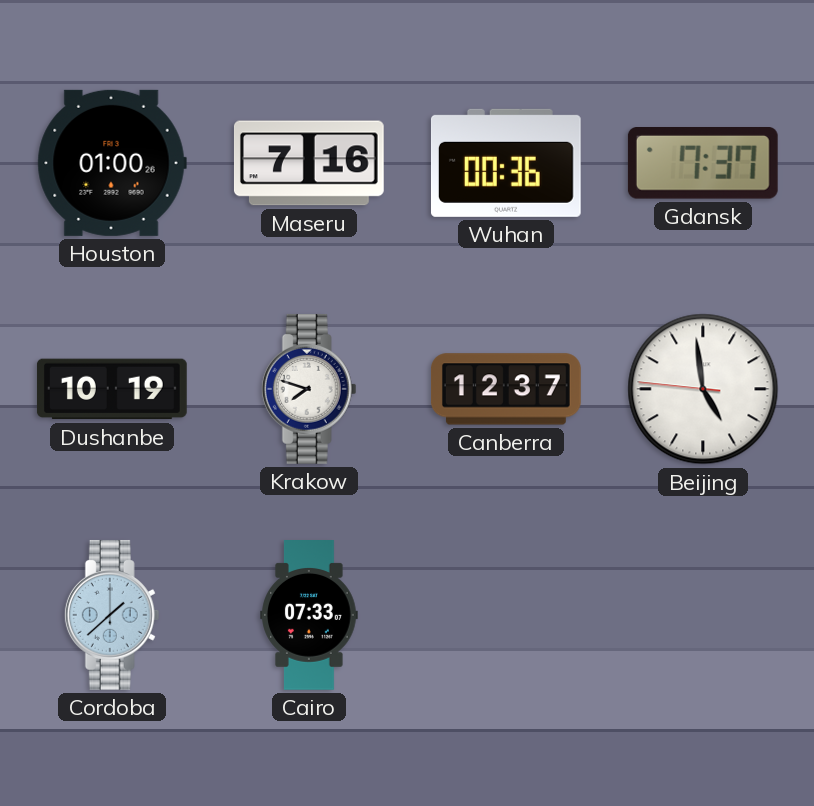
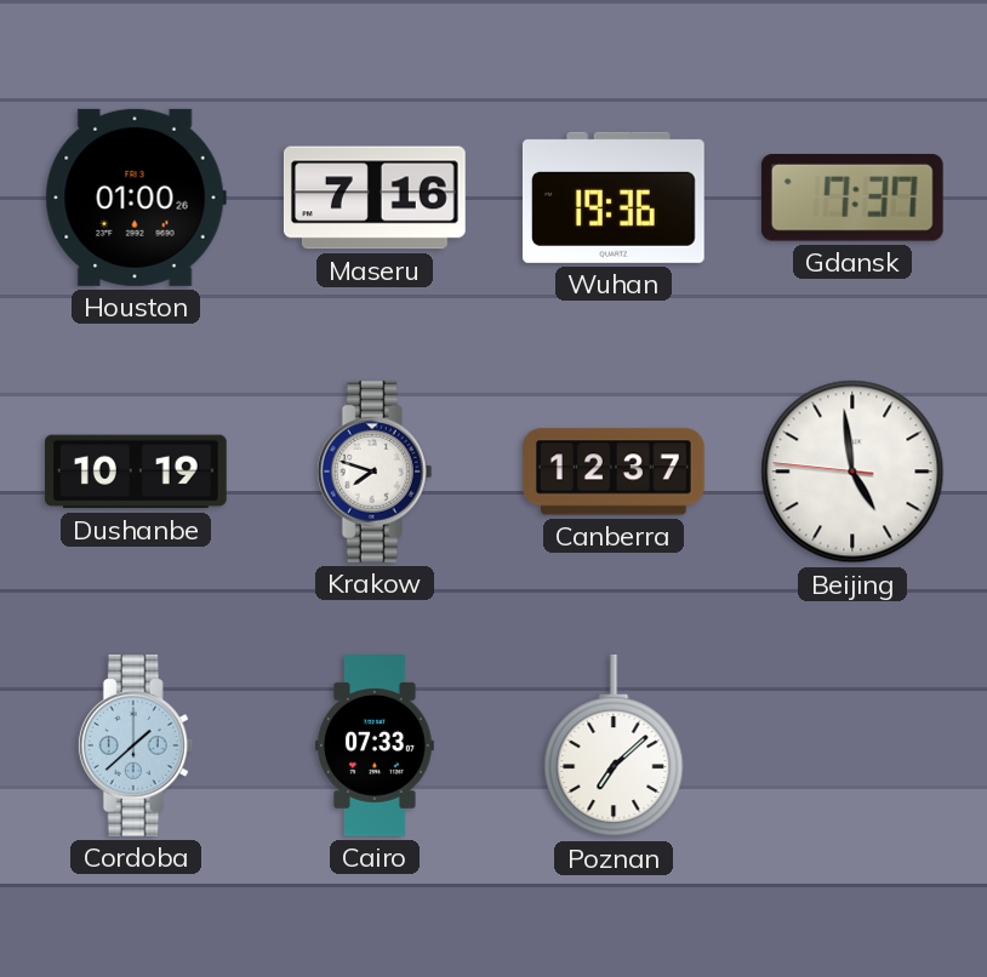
Wuhan: 00:36 -> 19:36 (614, 198)
Poznan: none -> 7:08 (614, 745)
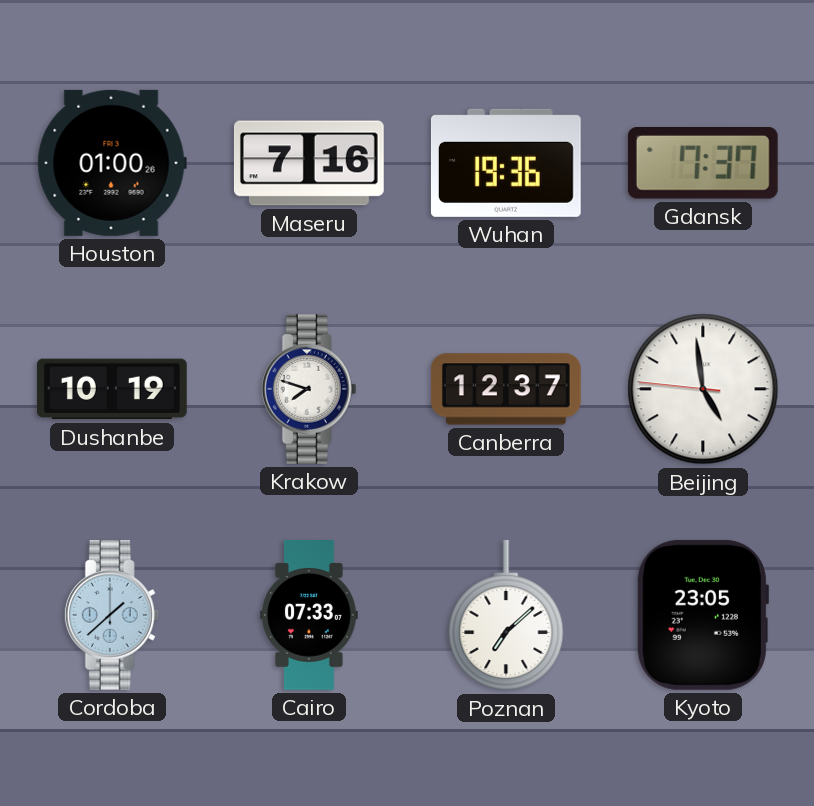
Kyoto: none -> 23:05 (702, 615)
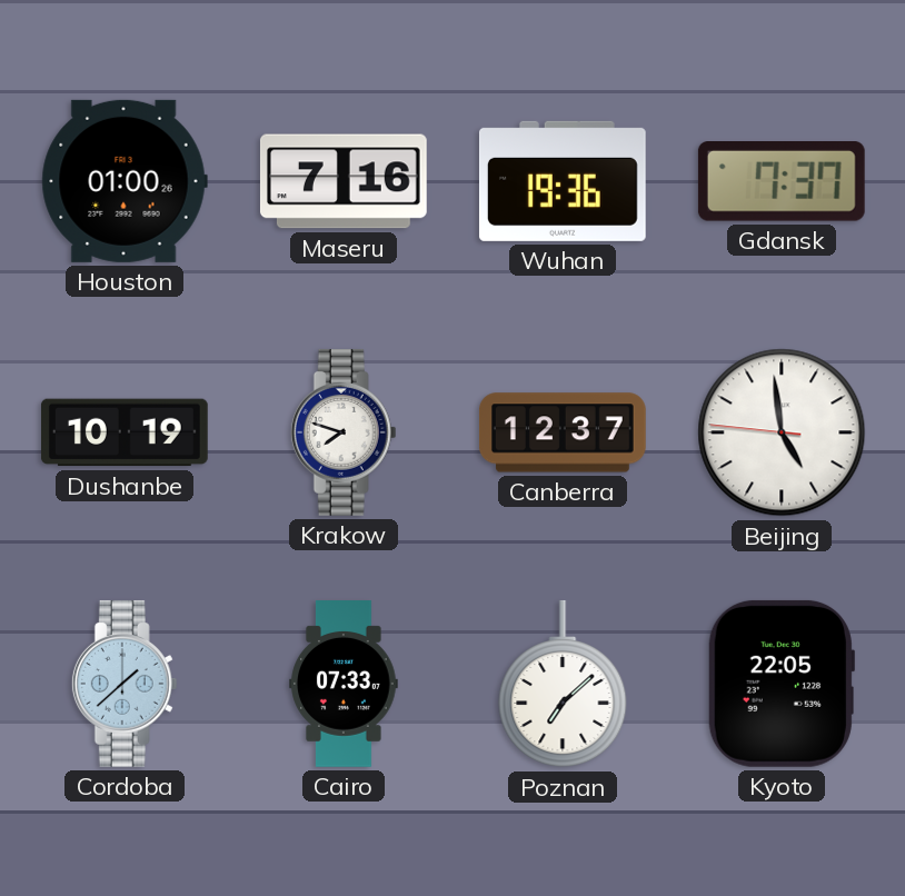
Kyoto: 23:05 -> 22:05 (780, 684)
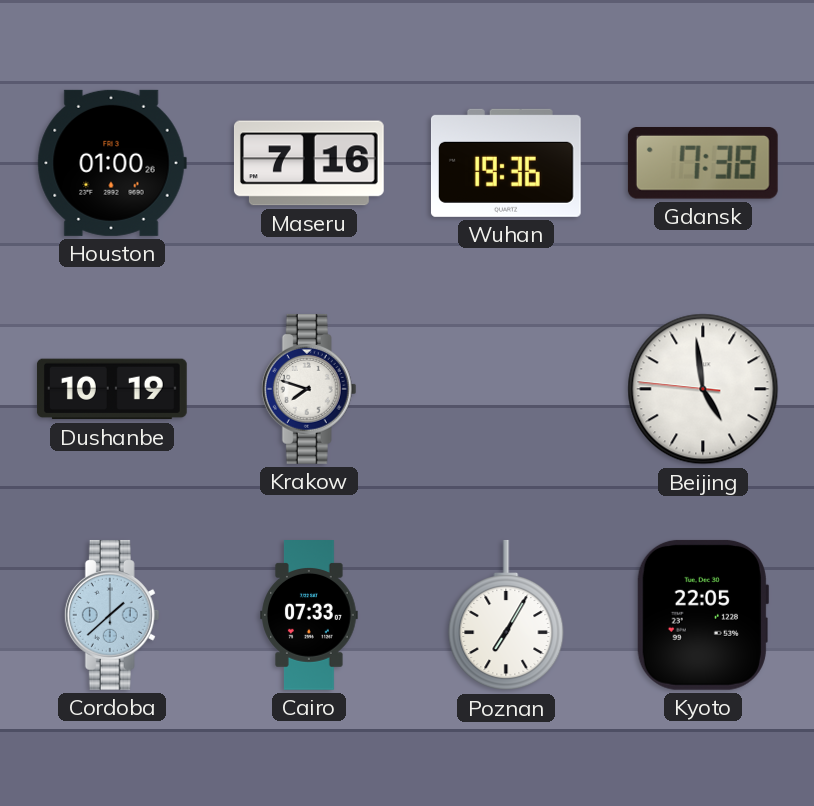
Gdansk: 7:37 -> 7:38 (703, 164)
Canberra: 12:37 -> none (563, 432)
Poznan: 7:08 -> 7:05 (506, 615)
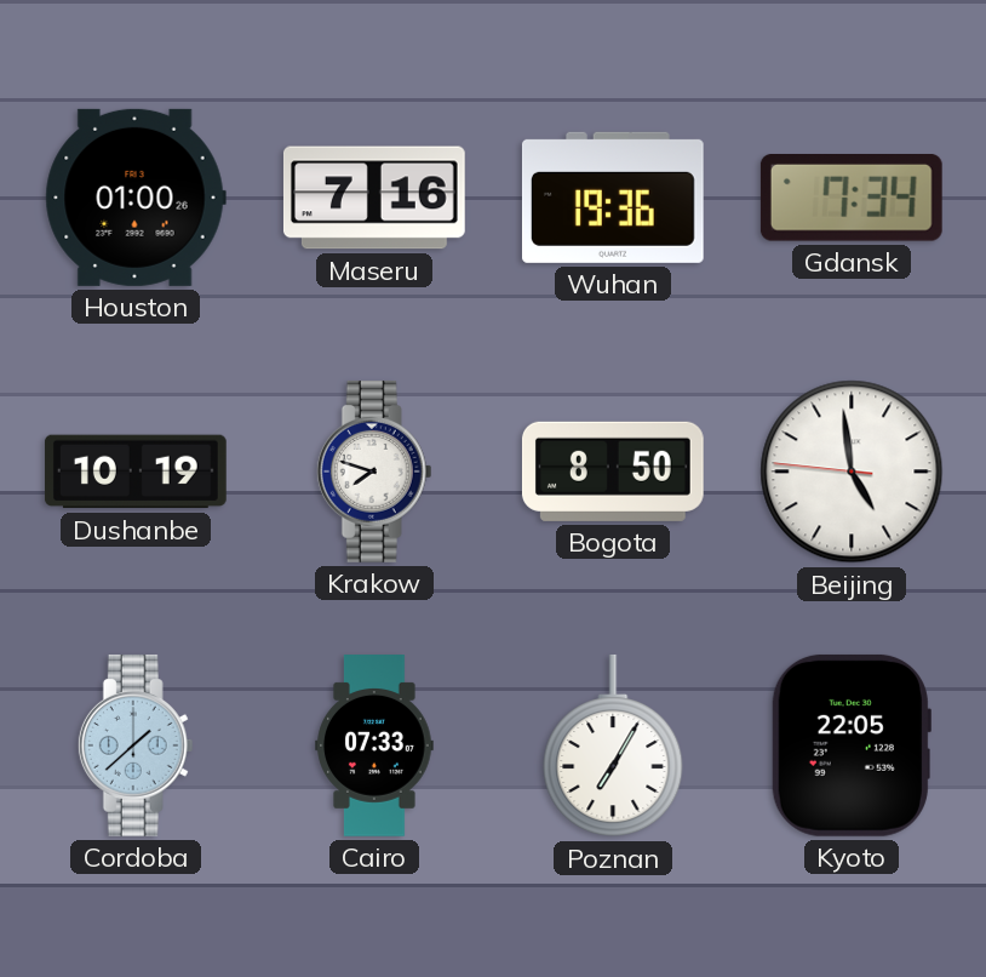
Gdansk: 7:38 -> 7:34 (852, 199)
Bogota: none -> 8:50 (613, 472)
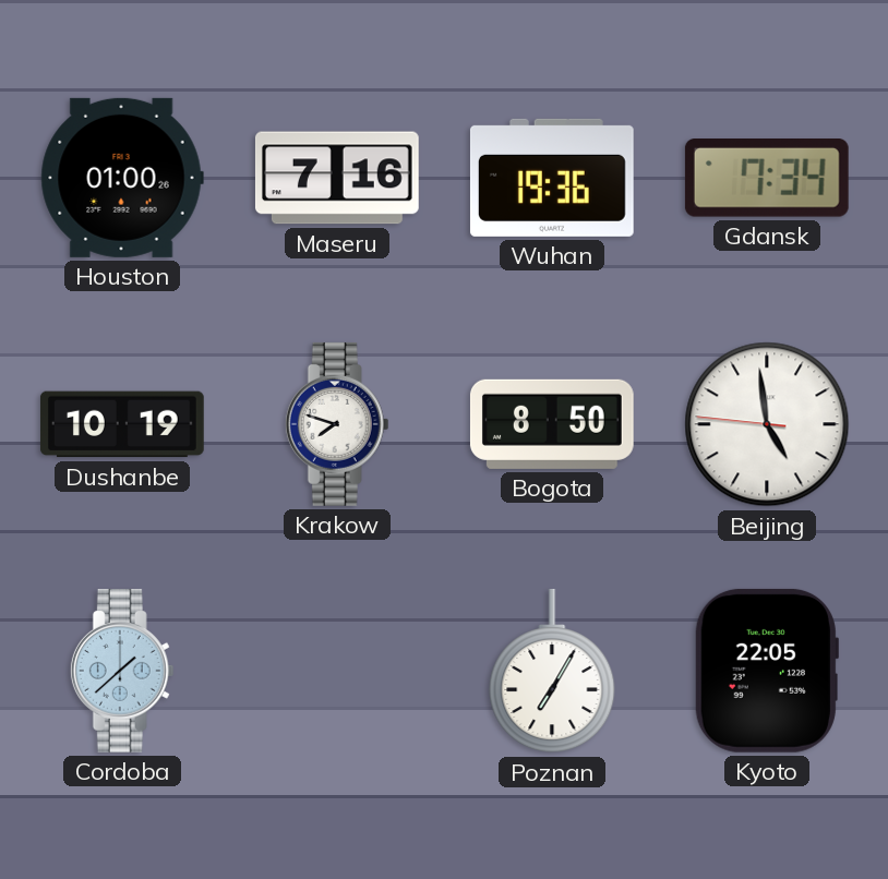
Cairo: 07:33 -> none (374, 747)
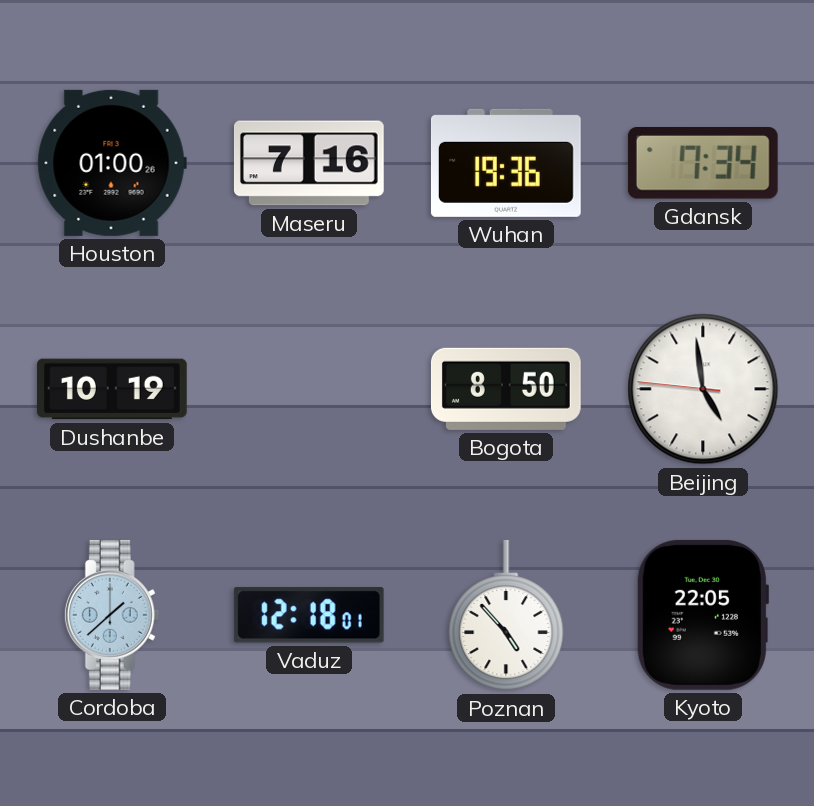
Krakow: 7:48 -> none (337, 424)
Vaduz: none -> 12:18 (309, 616)
Poznan: 7:05 -> 4:53 (506, 615)
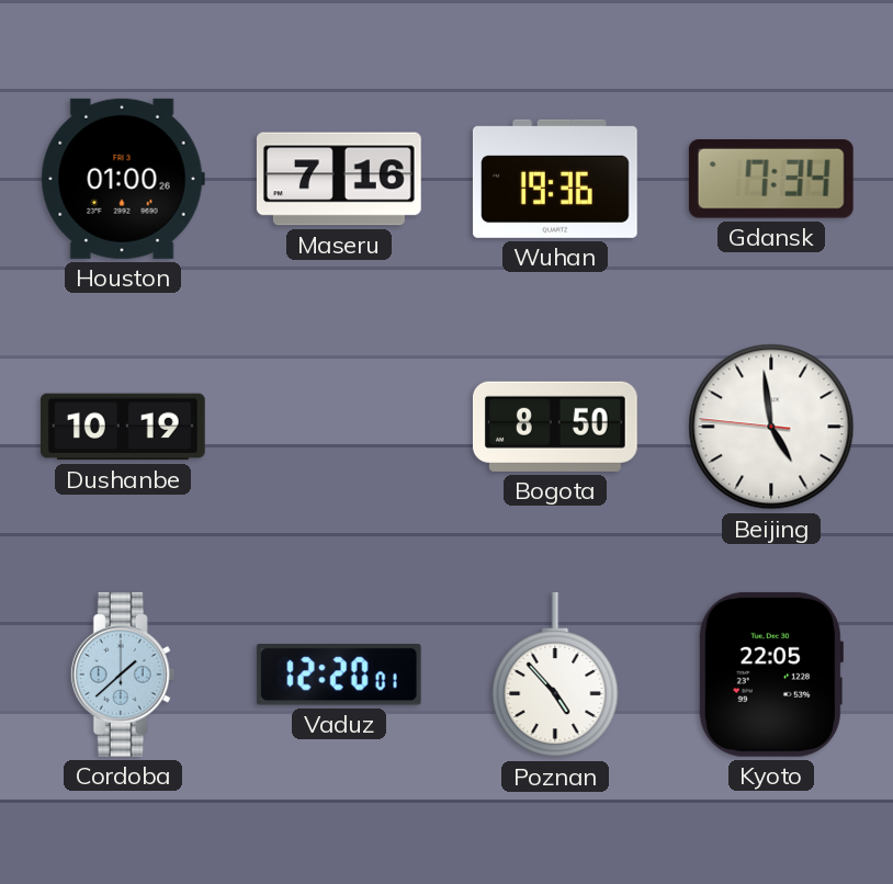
Vaduz: 12:18 -> 12:20 (339, 676)
